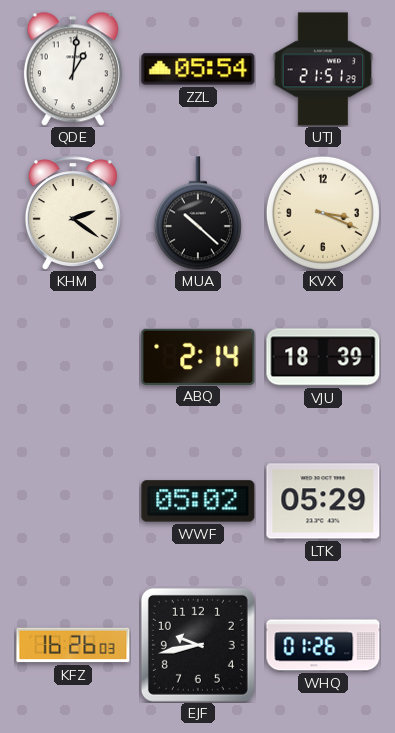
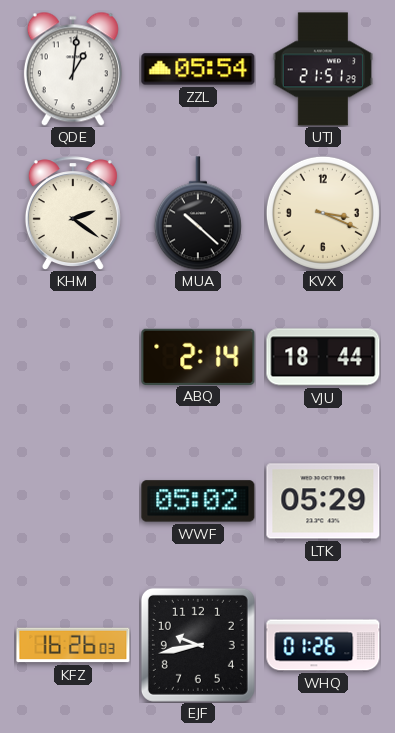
VJU: 18:39 -> 18:44 (323, 357)
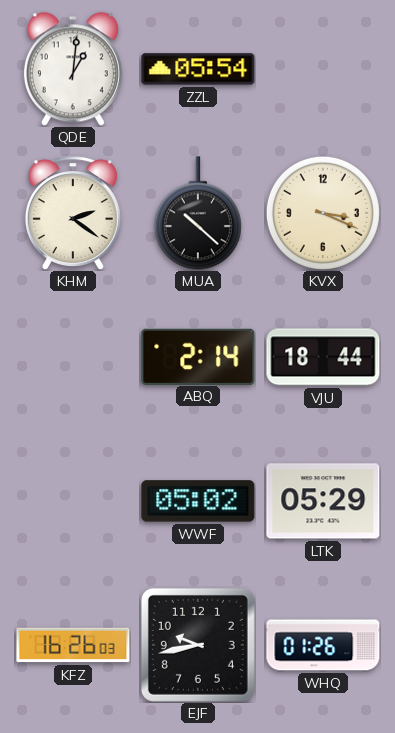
UTJ: 21:51 -> none (322, 69)
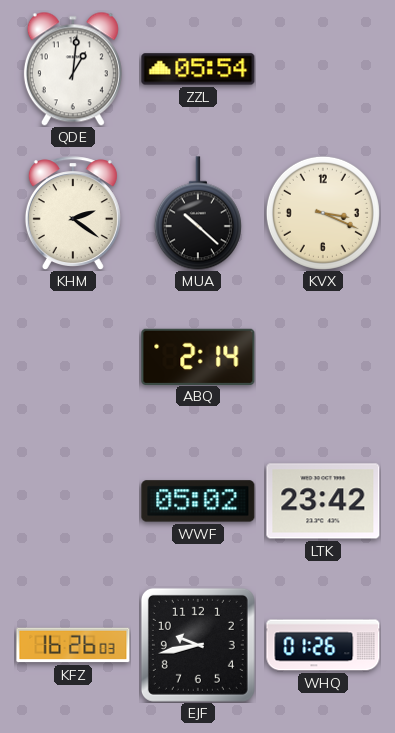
VJU: 18:44 -> none (323, 357)
LTK: 05:29 -> 23:42 (323, 501)
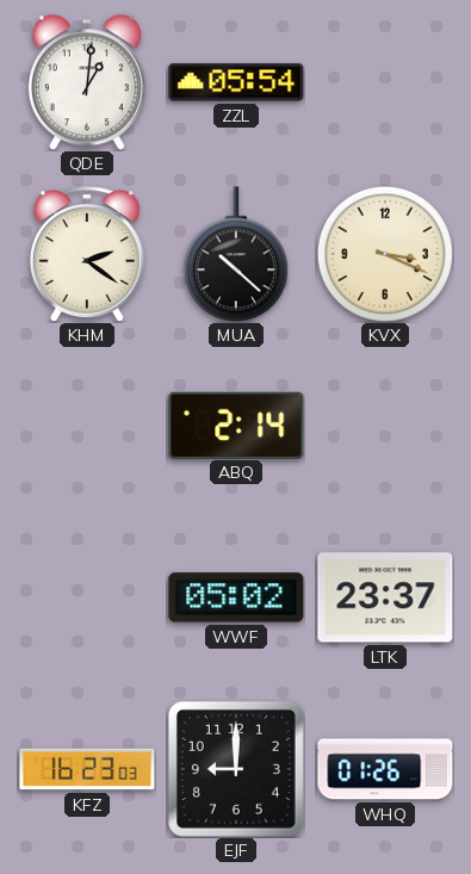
LTK: 23:42 -> 23:37 (385, 597)
KFZ: 16:26 -> 16:23 (87, 769)
EJF: 9:43 -> 9:00 (236, 769)
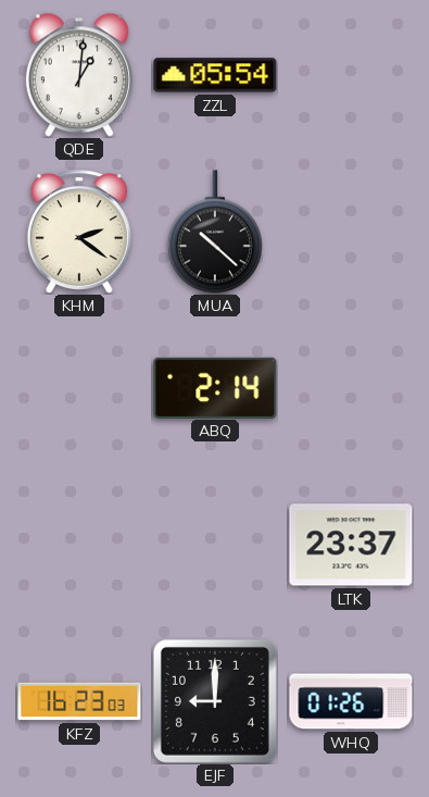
KVX: 3:19 -> none (385, 254)
WWF: 05:02 -> none (236, 597)
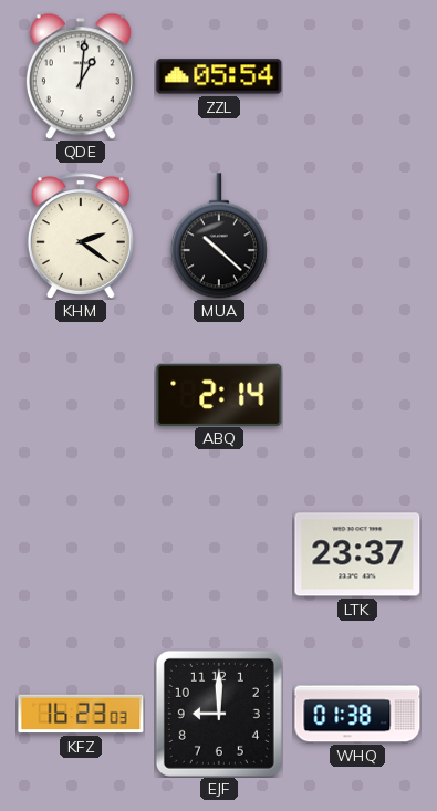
WHQ: 01:26 -> 01:38 (357, 714)
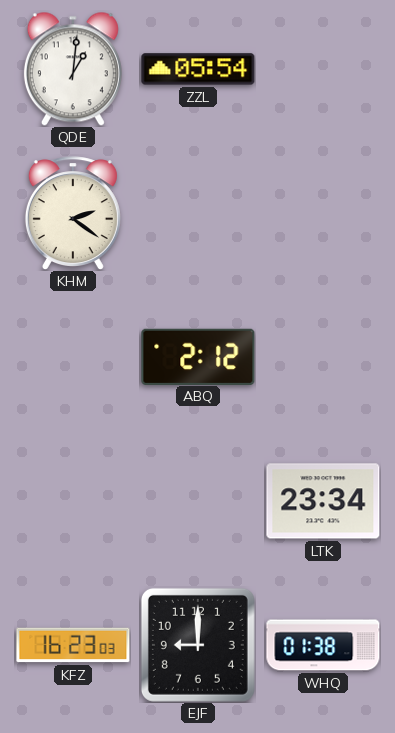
MUA: 10:22 -> none (219, 236)
ABQ: 2:14 -> 2:12 (198, 356)
LTK: 23:37 -> 23:34 (323, 501)
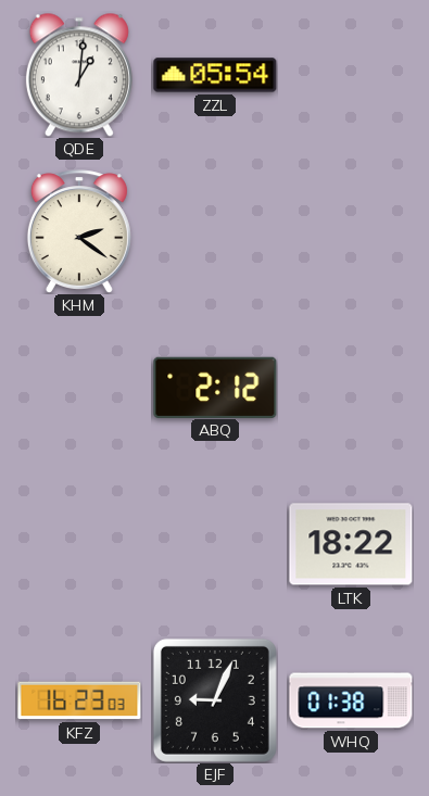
LTK: 23:34 -> 18:22 (351, 544)
EJF: 9:00 -> 9:04 (215, 700)
